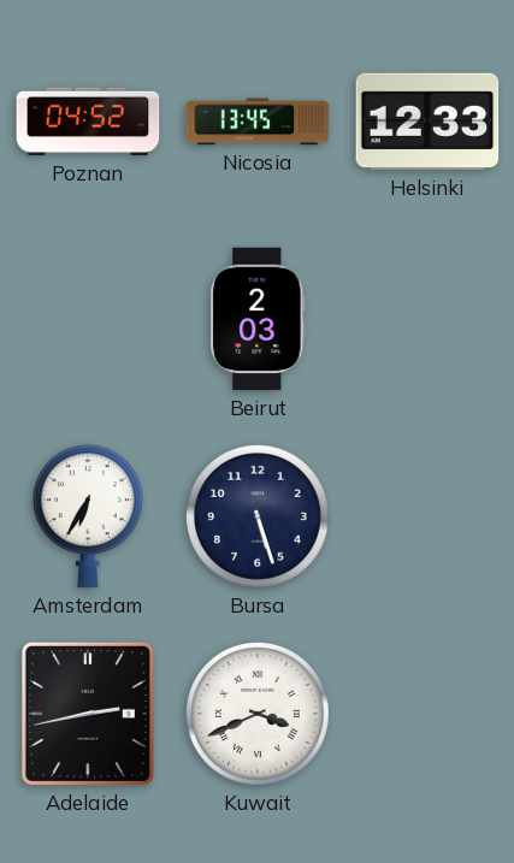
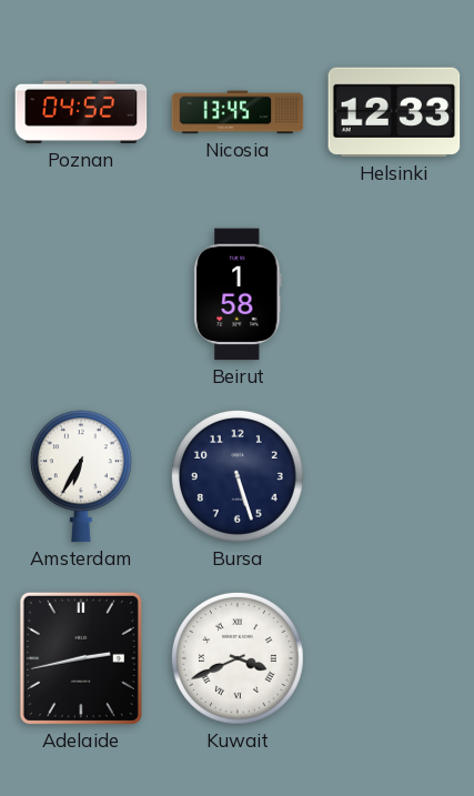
Beirut: 2:03 -> 1:58 (238, 294)
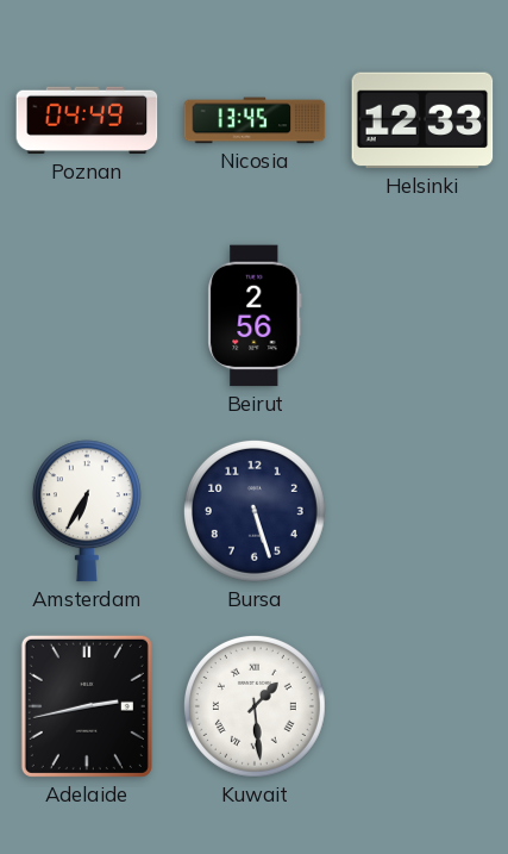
Poznan: 04:52 -> 04:49 (87, 120)
Beirut: 1:58 -> 2:56 (255, 316)
Kuwait: 3:41 -> 1:29 (255, 706)
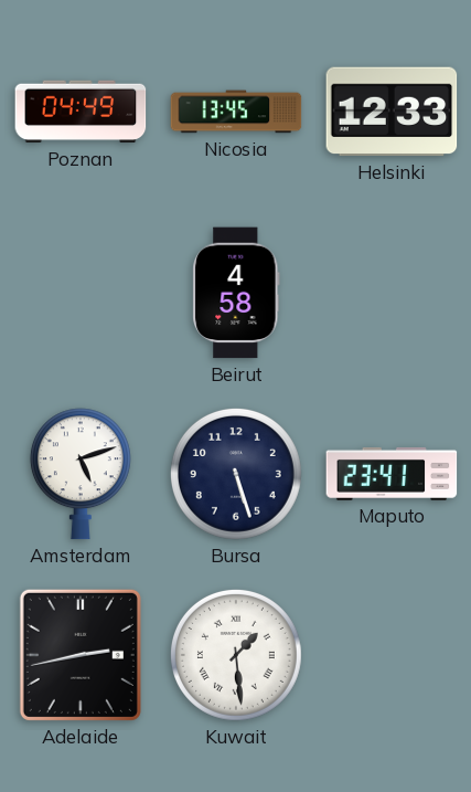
Beirut: 2:56 -> 4:58 (236, 293)
Amsterdam: 6:35 -> 5:12 (81, 474)
Maputo: none -> 23:41 (392, 474)
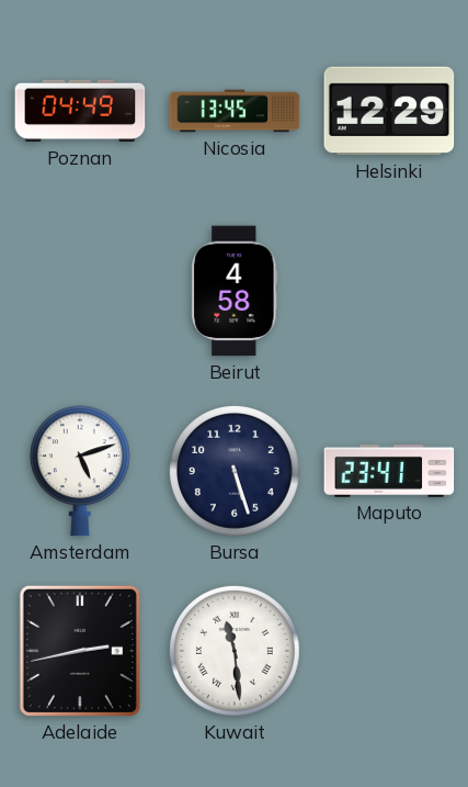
Helsinki: 12:33 -> 12:29 (389, 111)
Kuwait: 1:29 -> 11:29 (235, 651)
